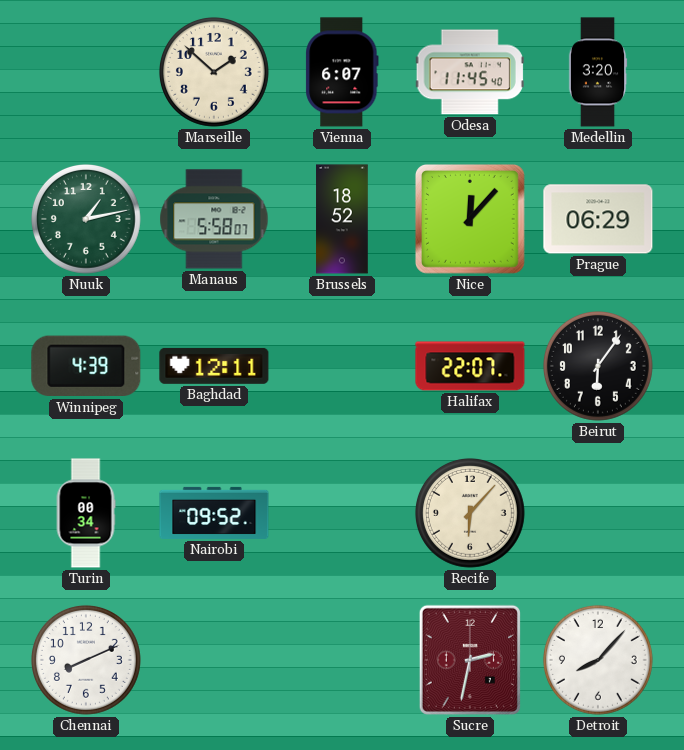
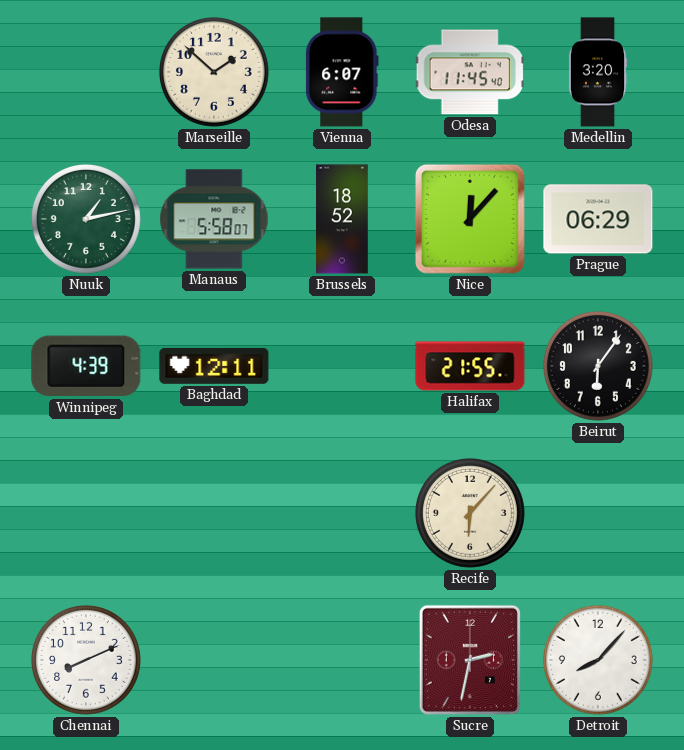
Halifax: 22:07 -> 21:55 (470, 366)
Turin: 00:34 -> none (86, 513)
Nairobi: 09:52 -> none (214, 513)
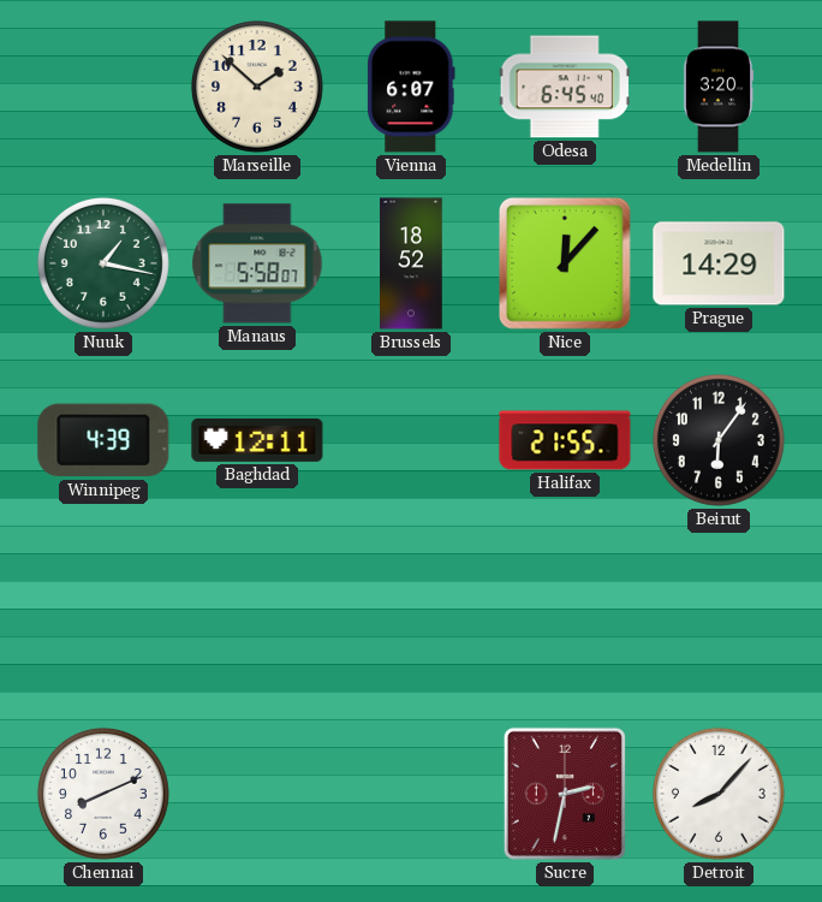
Odesa: 11:45 -> 6:45 (565, 87)
Nuuk: 1:13 -> 1:17 (103, 263)
Prague: 06:29 -> 14:29 (719, 263)
Recife: 6:07 -> none (470, 513)
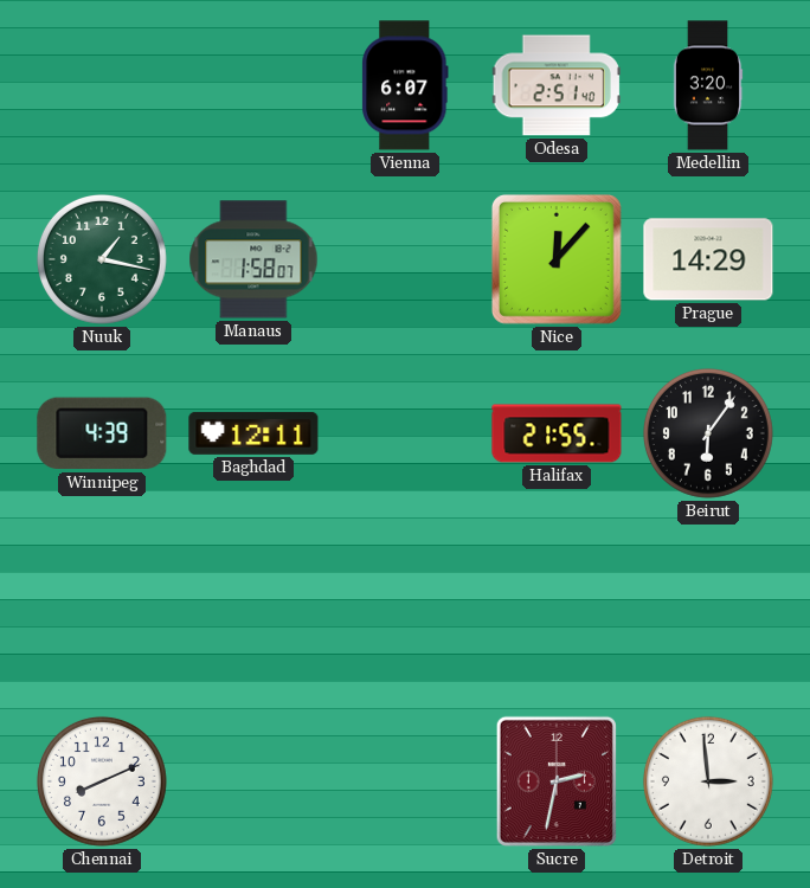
Marseille: 1:52 -> none (257, 87)
Odesa: 6:45 -> 2:51 (557, 85)
Manaus: 5:58 -> 1:58 (253, 259)
Brussels: 18:52 -> none (411, 263)
Detroit: 8:07 -> 2:59 (708, 781)
